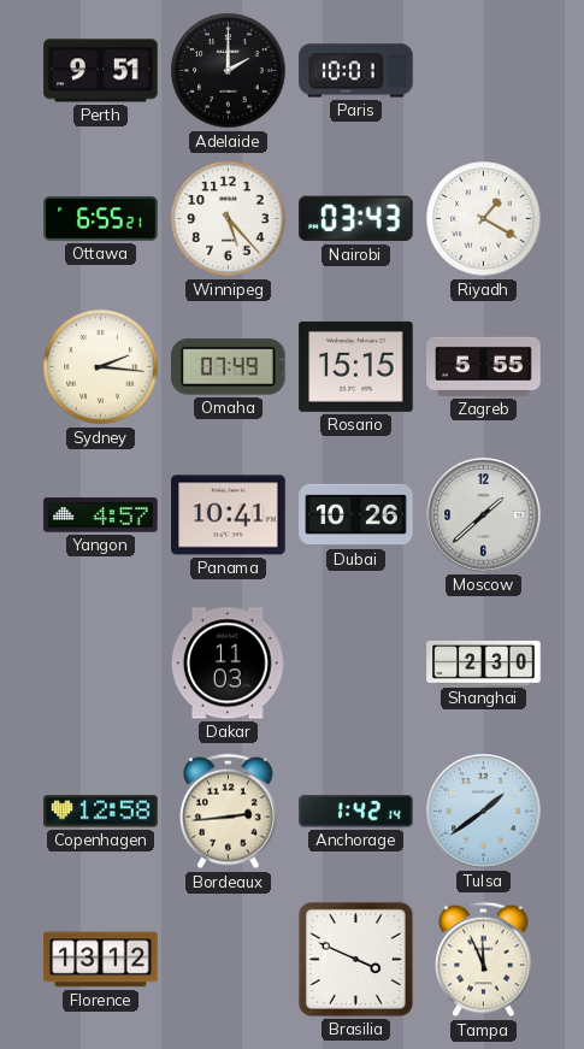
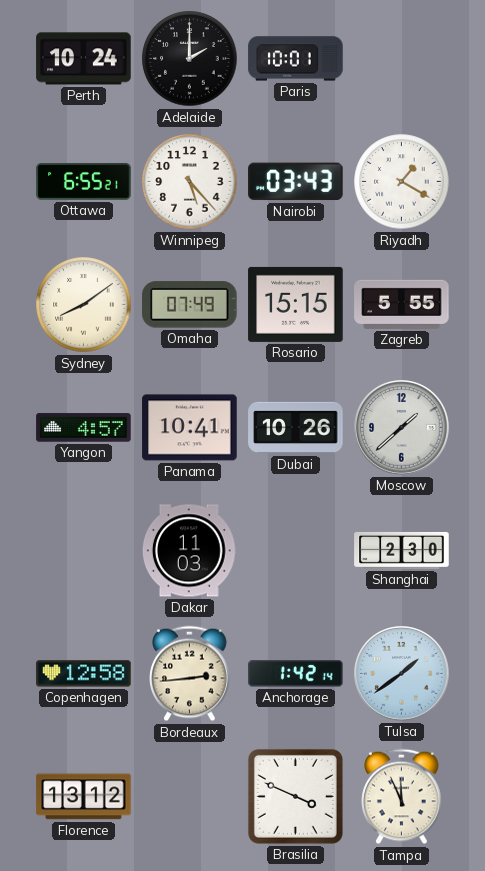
Perth: 9:51 -> 10:24 (84, 59)
Sydney: 2:16 -> 8:09 (84, 305)
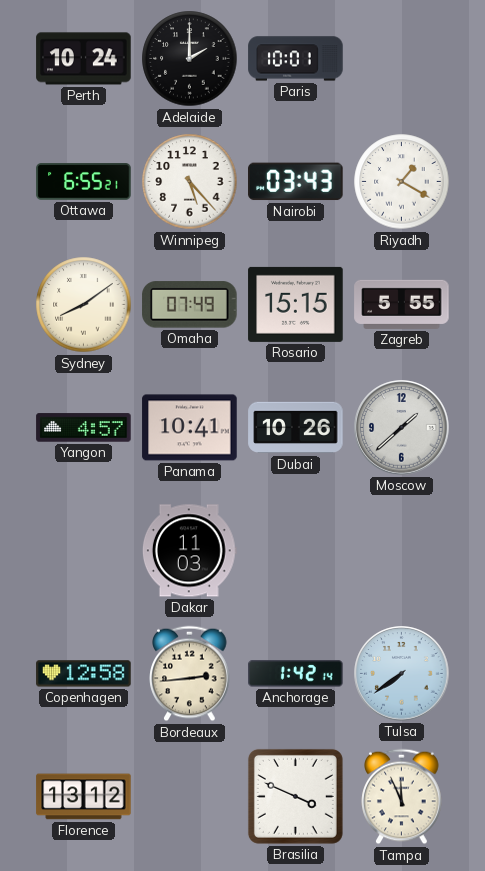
Shanghai: 2:30 -> none (402, 550)
Tulsa: 1:39 -> 7:39 (402, 674)
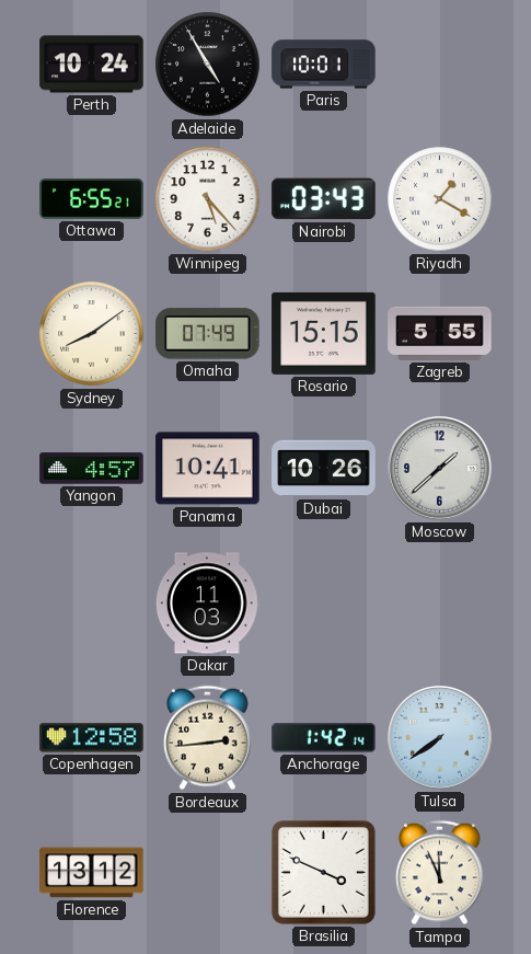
Adelaide: 2:00 -> 4:55 (208, 65)
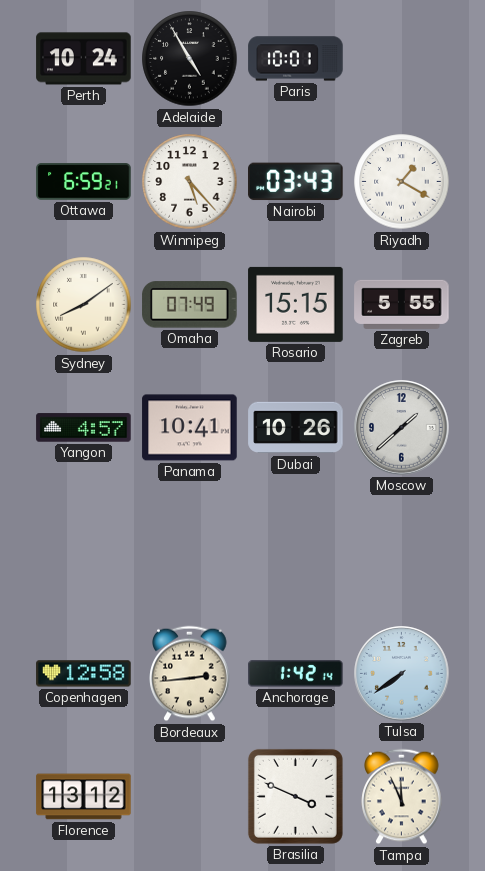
Ottawa: 6:55 -> 6:59 (84, 182)
Dakar: 11:03 -> none (207, 604)
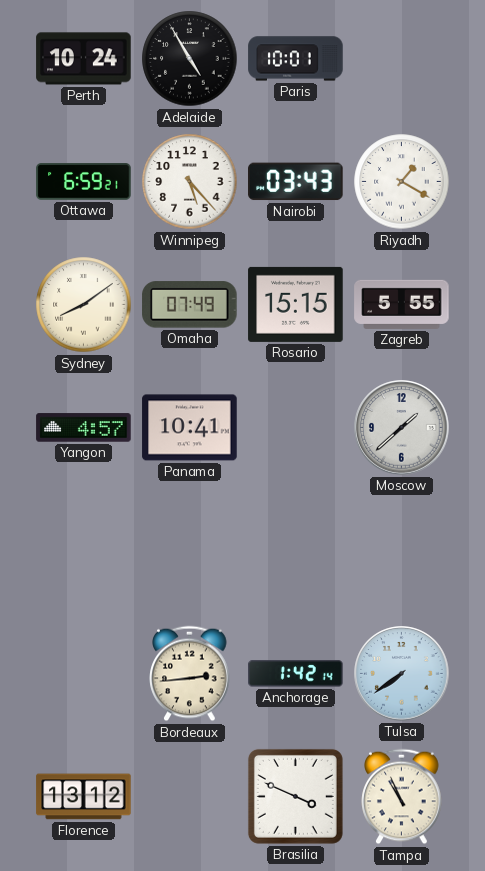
Dubai: 10:26 -> none (296, 428)
Copenhagen: 12:58 -> none (84, 674)
Tampa: 11:56 -> 10:56 (402, 797)
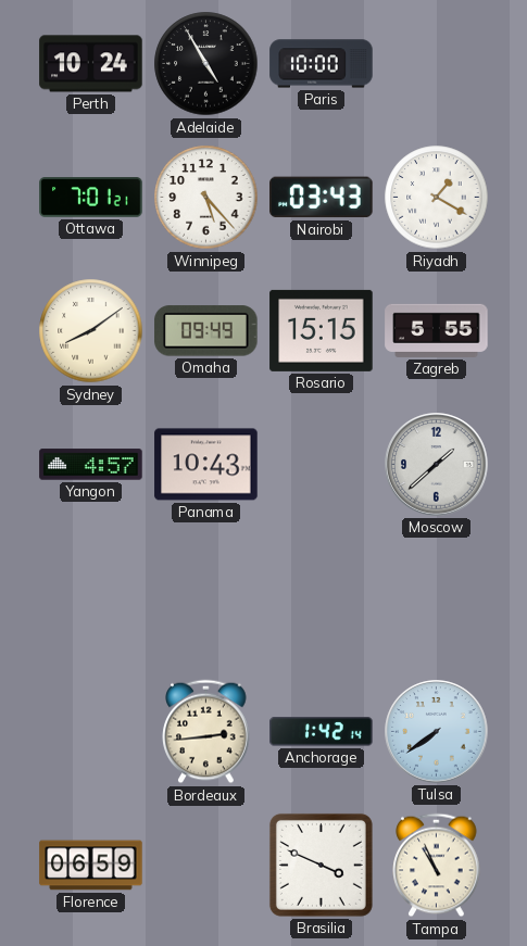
Paris: 10:01 -> 10:00 (322, 64)
Ottawa: 6:59 -> 7:01 (91, 198)
Omaha: 07:49 -> 09:49 (206, 331)
Panama: 10:41 -> 10:43 (206, 465)
Florence: 13:12 -> 06:59 (91, 866)
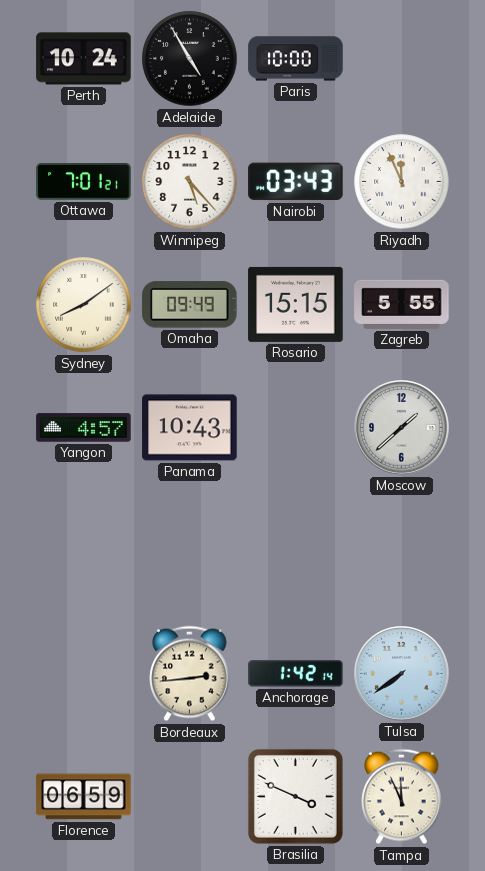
Riyadh: 1:20 -> 11:56 (402, 182)
Tampa: 10:56 -> 11:56 (402, 797)
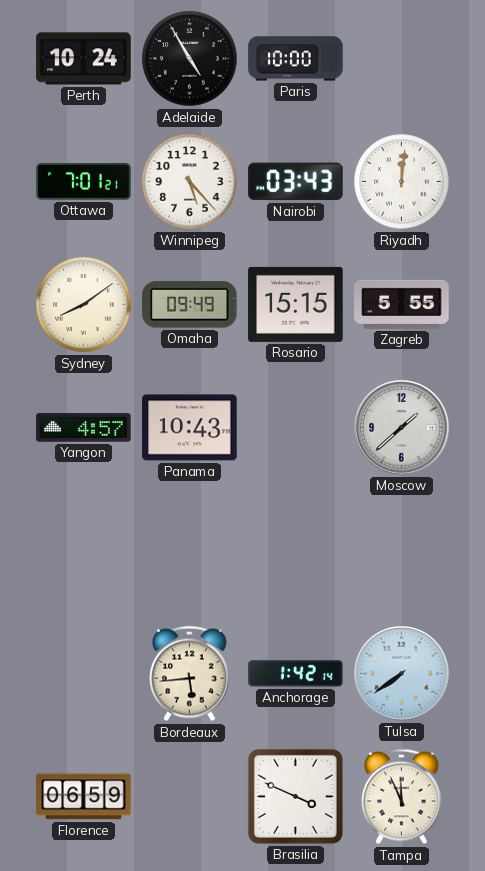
Riyadh: 11:56 -> 12:01 (402, 182)
Bordeaux: 2:44 -> 5:44 (190, 674)
